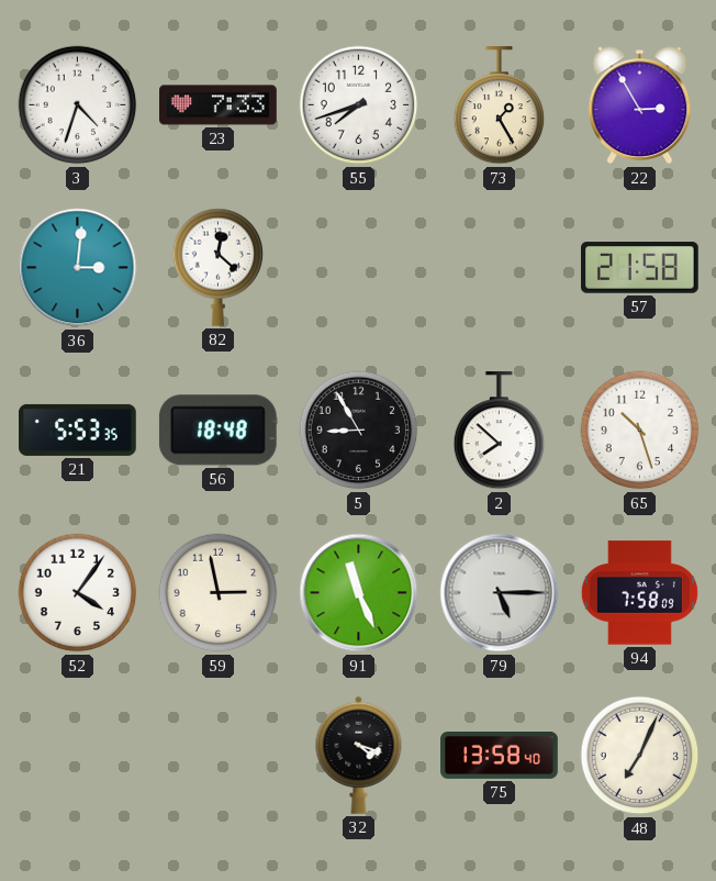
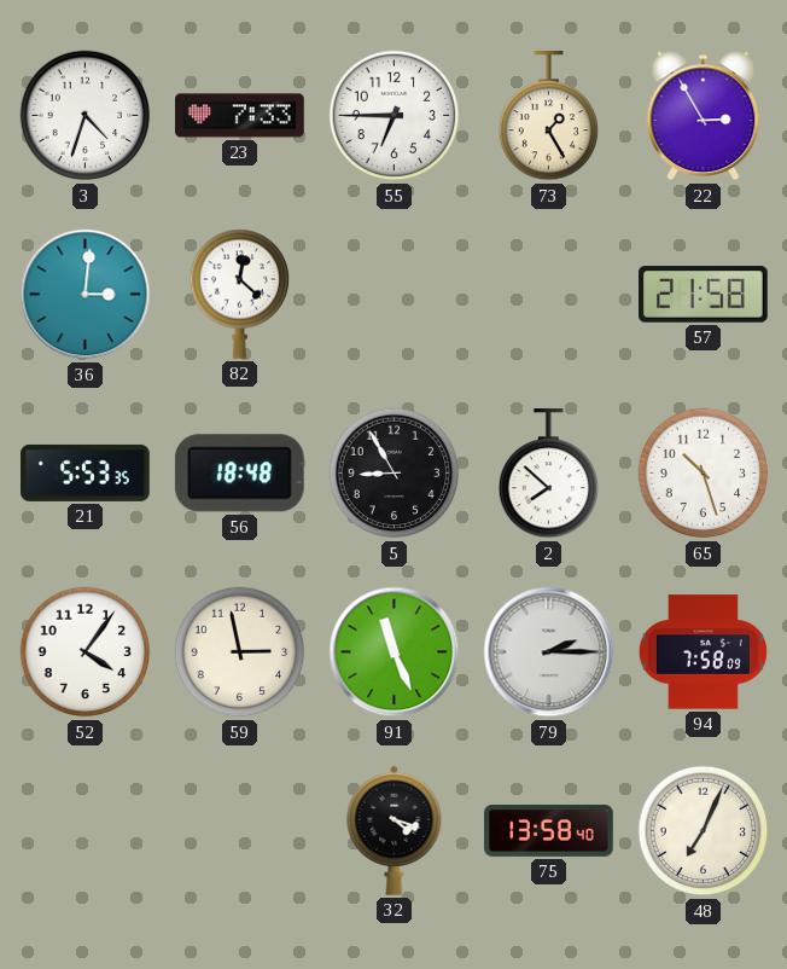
55: 7:42 -> 6:45 (395, 116)
79: 5:15 -> 2:15 (549, 652)
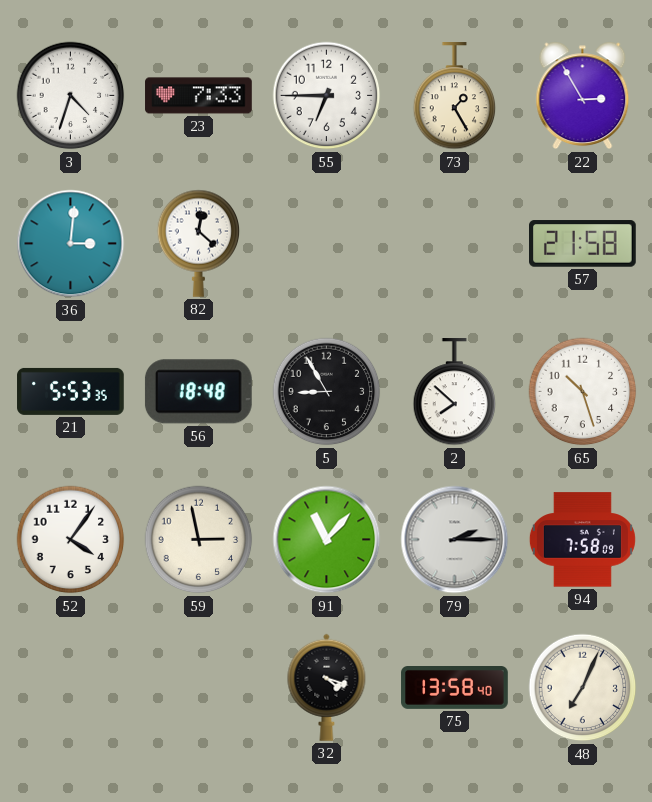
91: 11:26 -> 11:07 (327, 540)
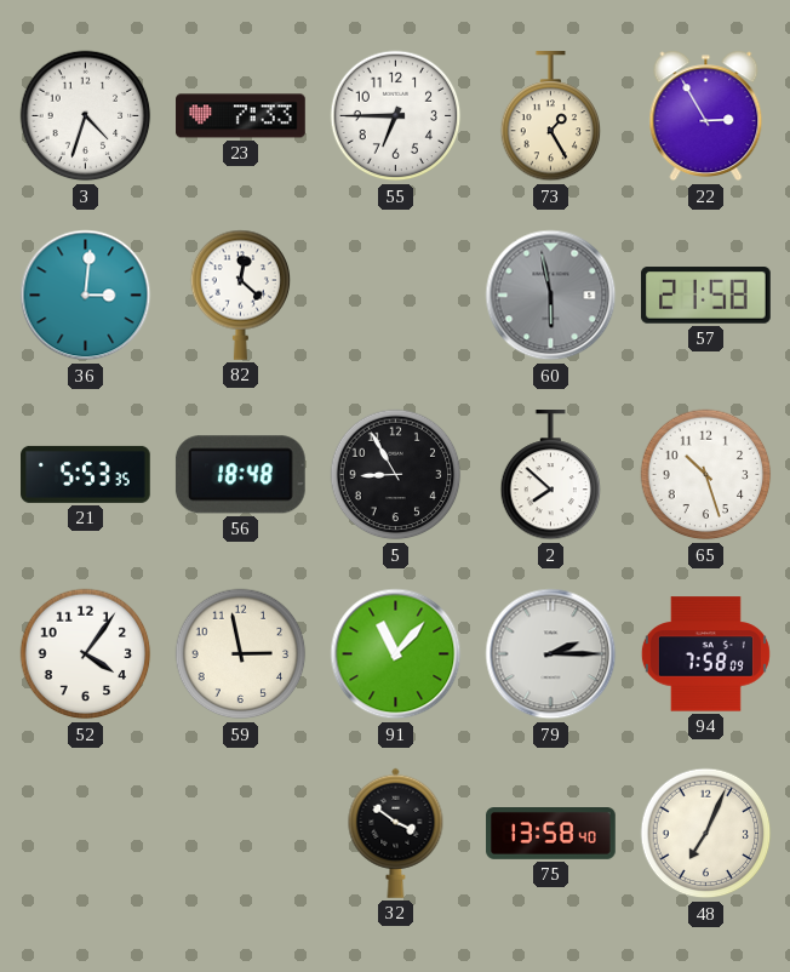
60: none -> 5:58 (551, 296)
32: 4:18 -> 3:51 (396, 833)
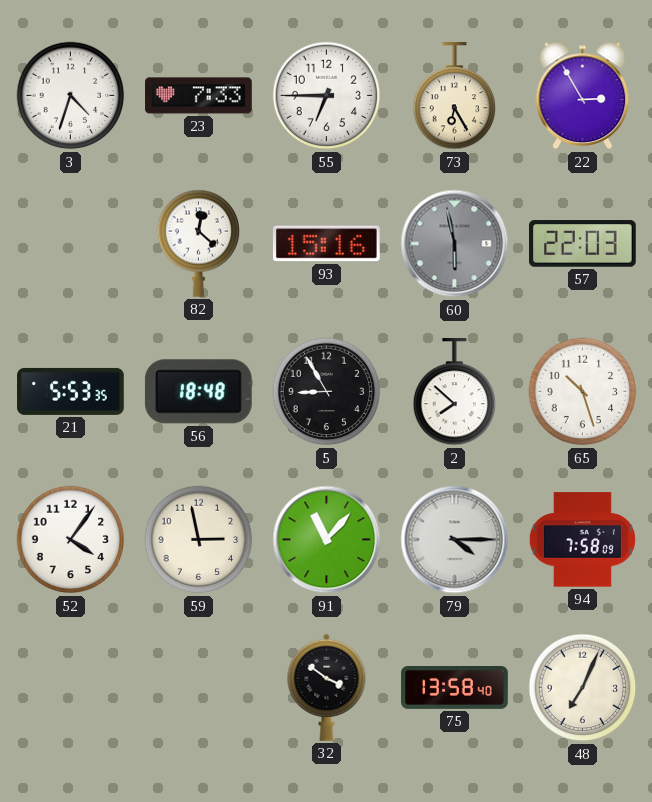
73: 1:25 -> 6:25 (455, 96)
36: 3:01 -> none (86, 296)
93: none -> 15:16 (326, 244)
57: 21:58 -> 22:03 (583, 244)
79: 2:15 -> 4:15 (455, 540)
